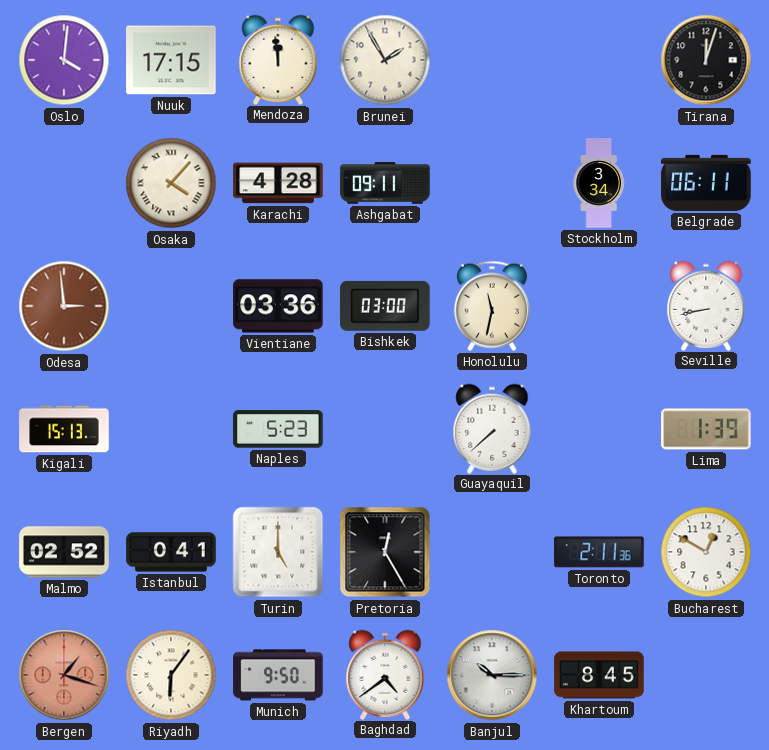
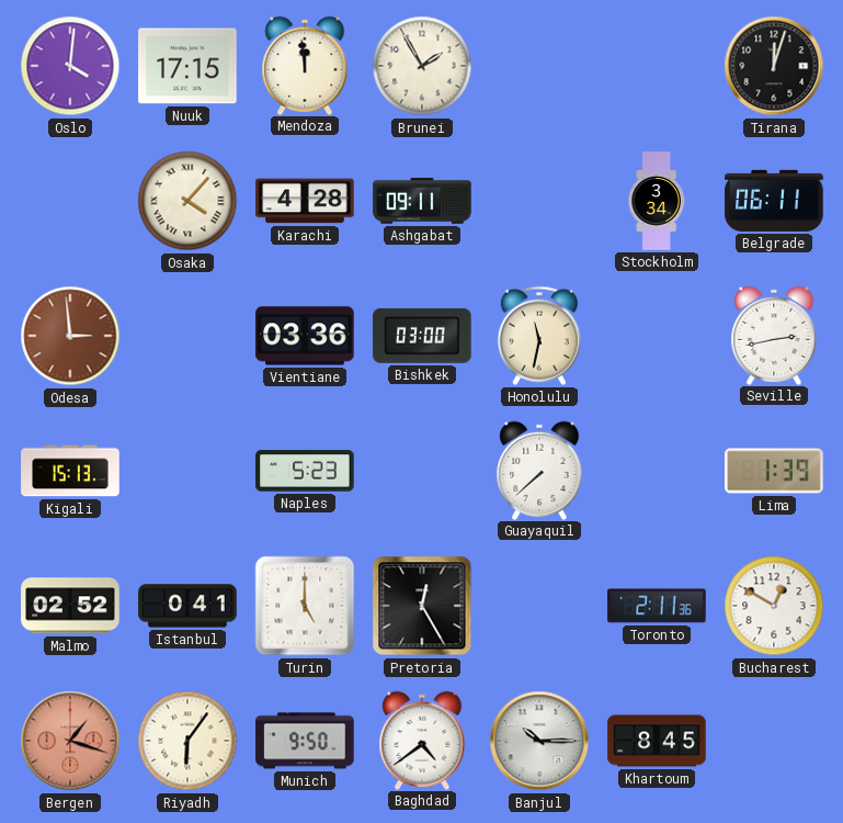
Seville: 8:43 -> 2:43 (774, 335)
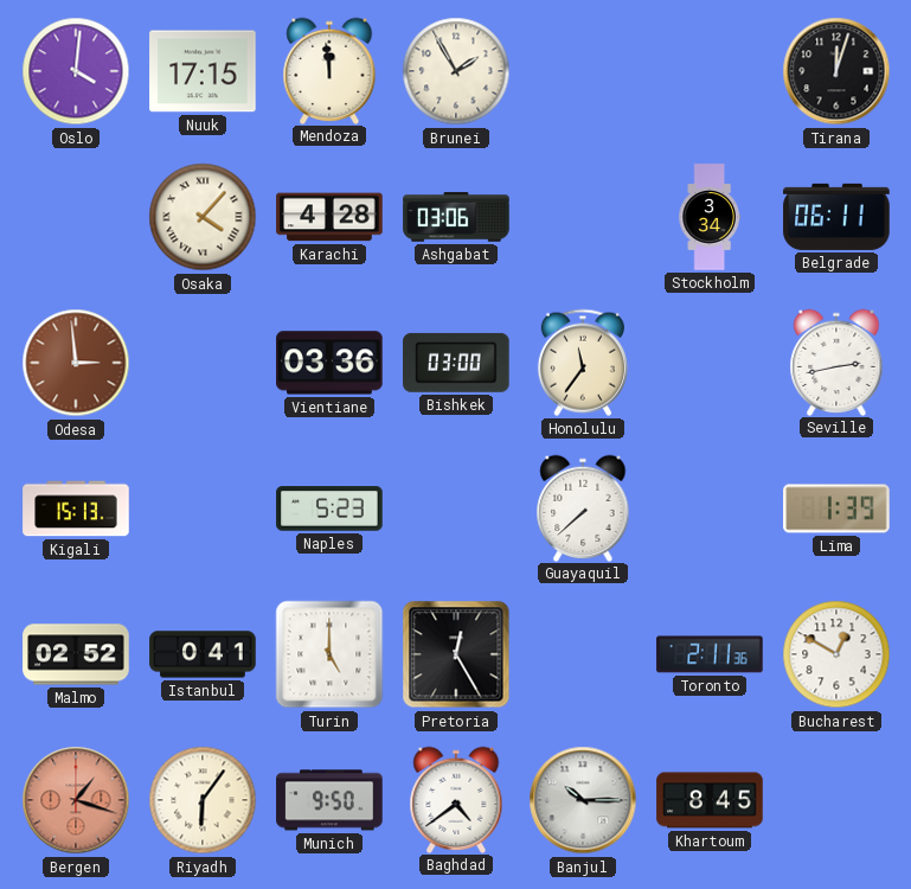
Ashgabat: 09:11 -> 03:06 (456, 217)
Honolulu: 11:32 -> 11:36 (583, 363)
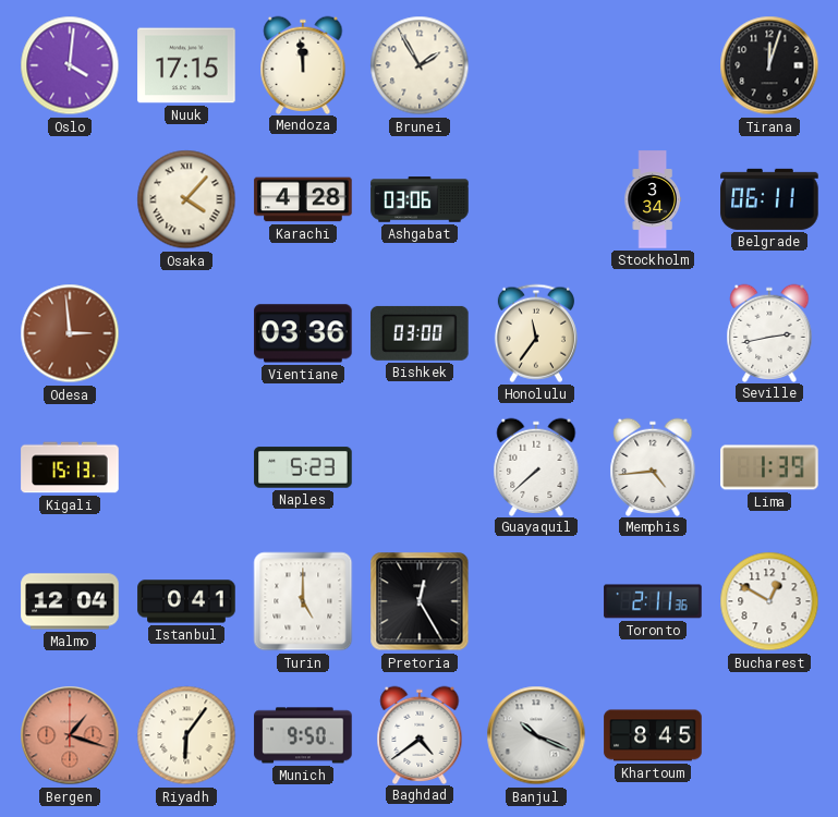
Memphis: none -> 4:44 (653, 466)
Malmo: 02:52 -> 12:04 (70, 601)
Banjul: 10:15 -> 10:19 (536, 735)
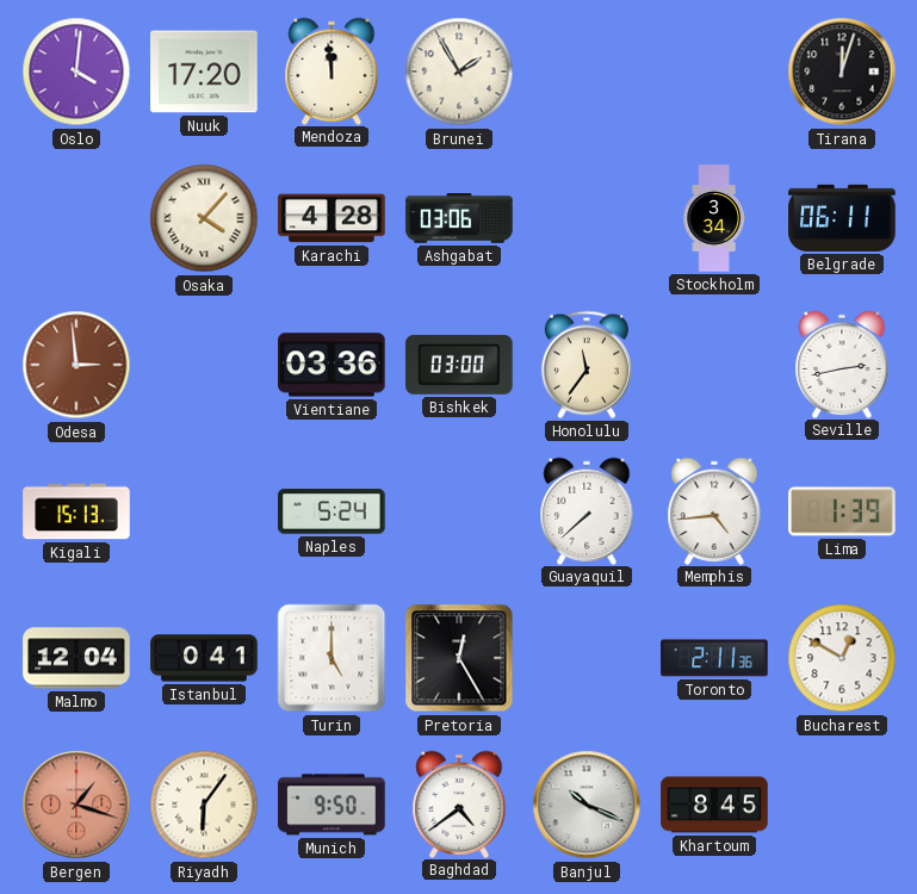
Nuuk: 17:15 -> 17:20 (204, 72)
Naples: 5:23 -> 5:24 (332, 511)
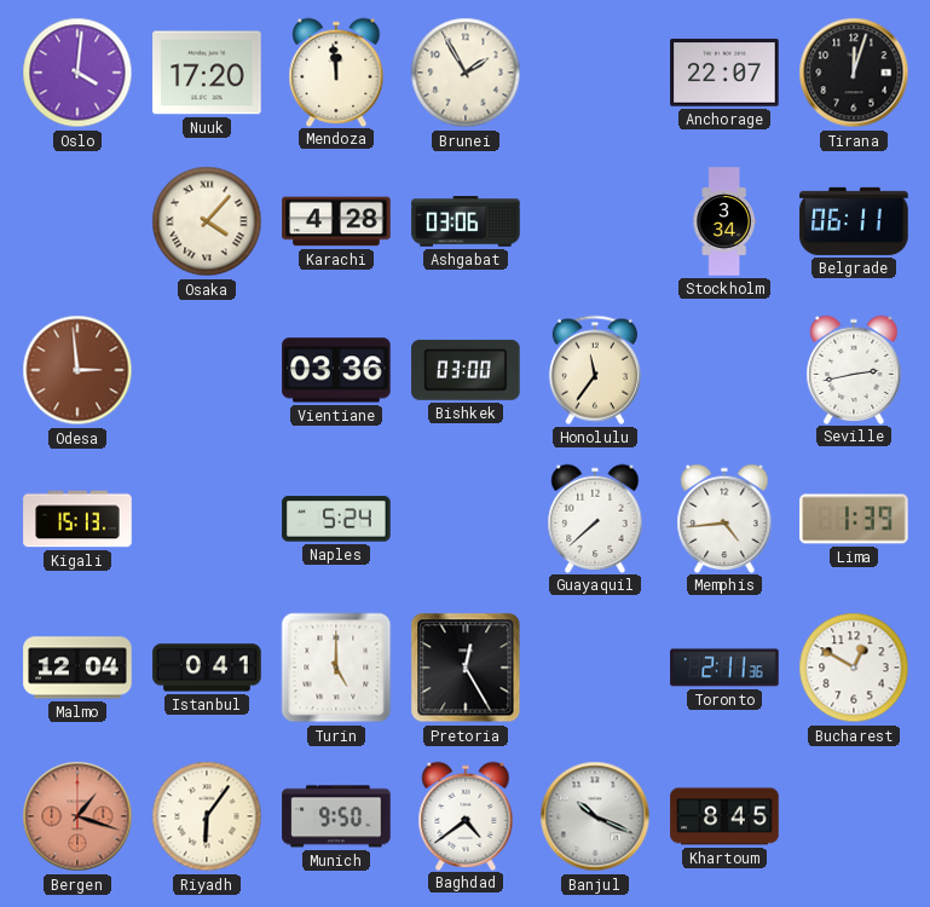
Anchorage: none -> 22:07 (724, 73)
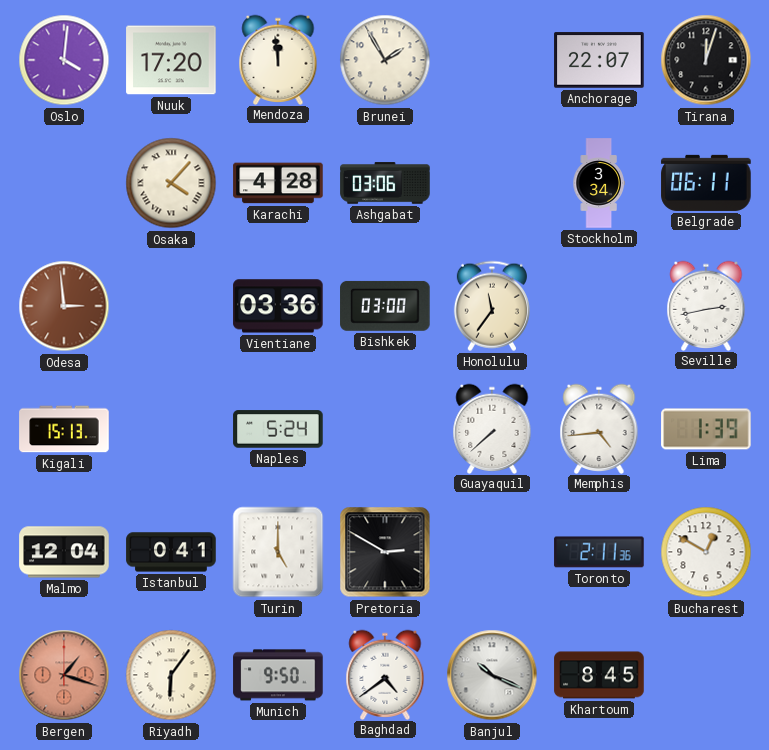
Pretoria: 12:25 -> 2:50 (385, 552)
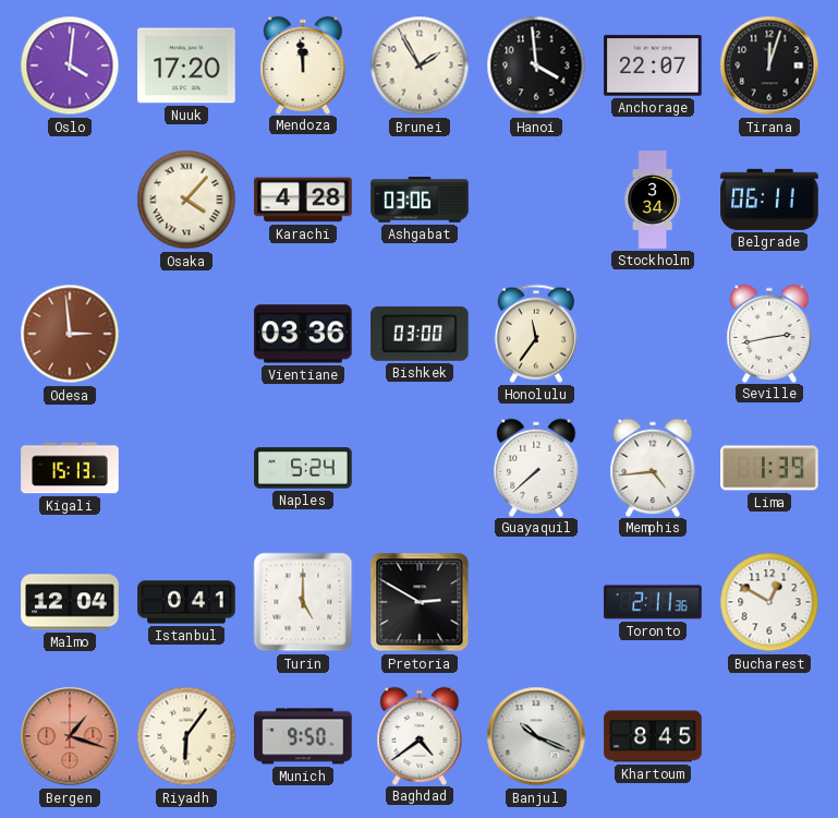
Hanoi: none -> 3:59 (536, 65)
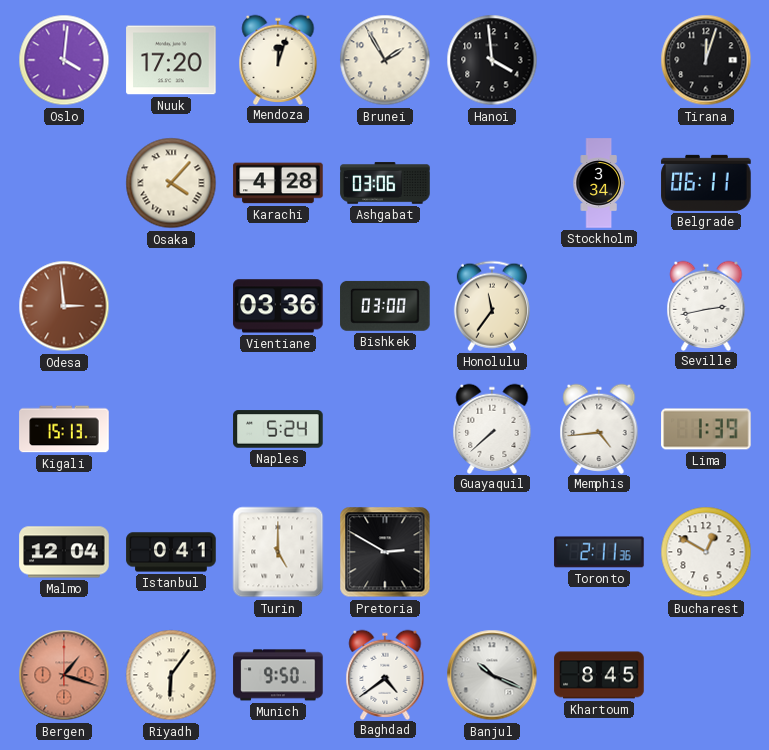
Mendoza: 11:59 -> 12:03 (278, 59)
Anchorage: 22:07 -> none (653, 65)
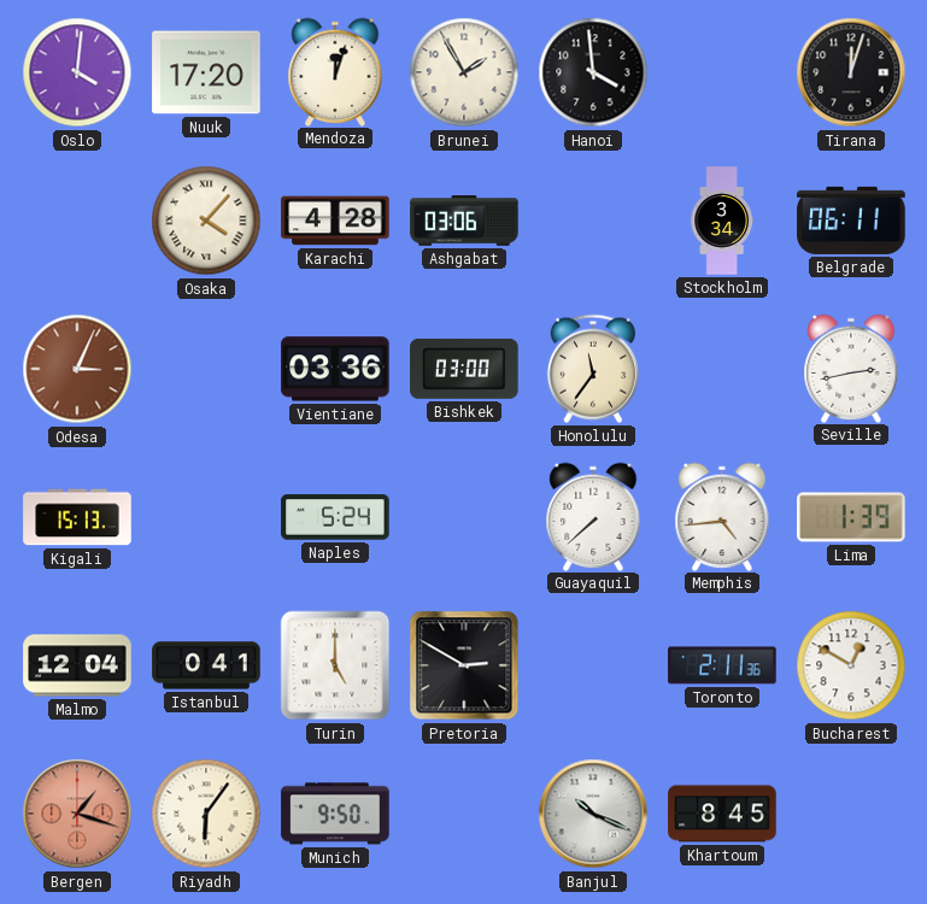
Odesa: 2:59 -> 3:04 (77, 369)
Baghdad: 4:39 -> none (385, 674)
